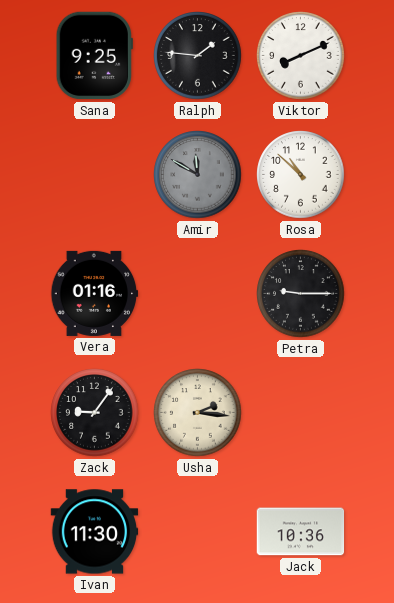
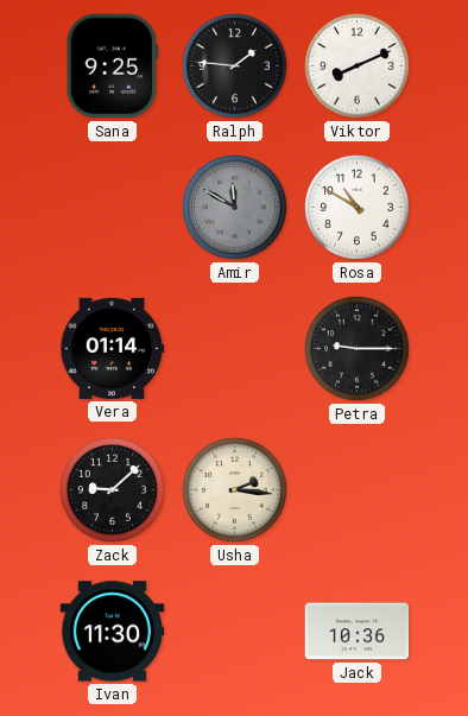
Rosa: 10:52 -> 10:50 (358, 208)
Vera: 01:16 -> 01:14 (113, 348)
Zack: 9:06 -> 9:08 (113, 490)
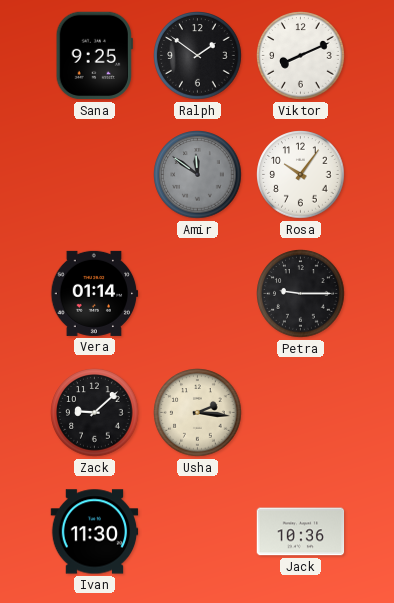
Ralph: 1:46 -> 1:51 (198, 56)
Amir: 11:50 -> 11:51 (198, 175)
Rosa: 10:50 -> 10:06 (301, 175)
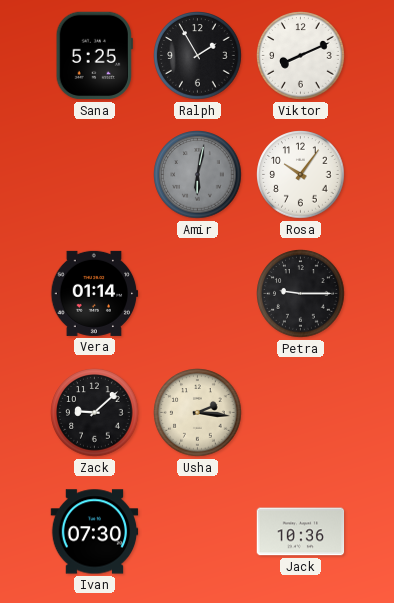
Sana: 9:25 -> 5:25 (94, 56)
Ralph: 1:51 -> 1:55 (198, 56)
Amir: 11:51 -> 6:02 (198, 175)
Ivan: 11:30 -> 07:30 (95, 532)
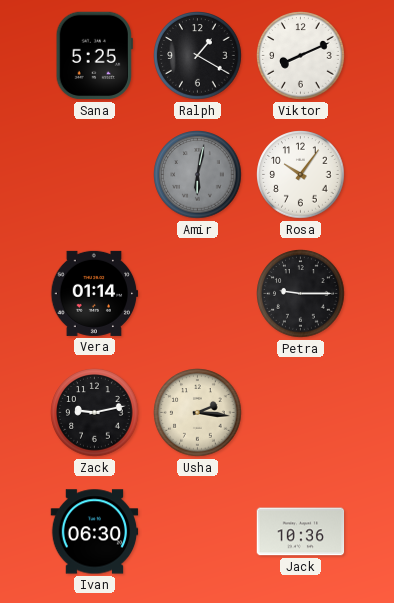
Ralph: 1:55 -> 1:20 (198, 56)
Zack: 9:08 -> 9:13 (95, 413)
Ivan: 07:30 -> 06:30 (95, 532)
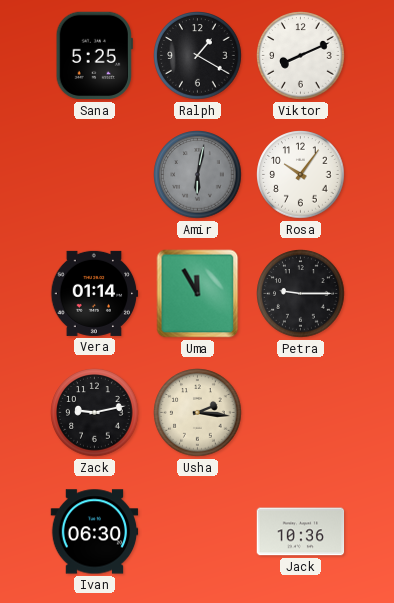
Uma: none -> 11:55 (198, 294)
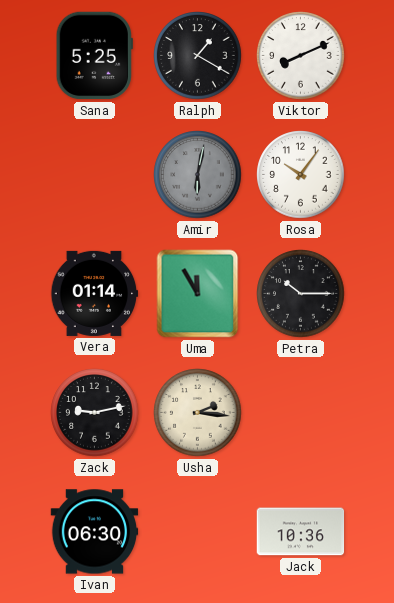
Petra: 9:15 -> 10:15 (301, 294)
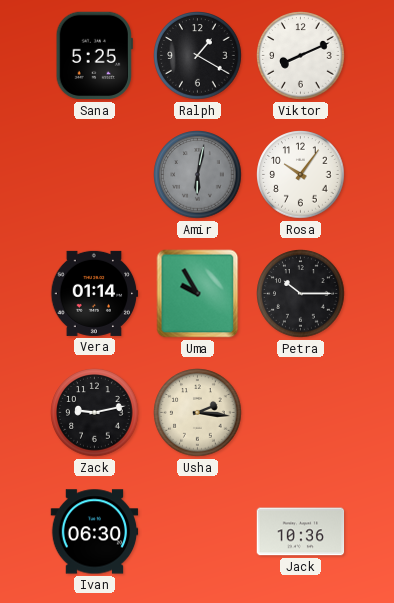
Uma: 11:55 -> 9:55 (198, 294)
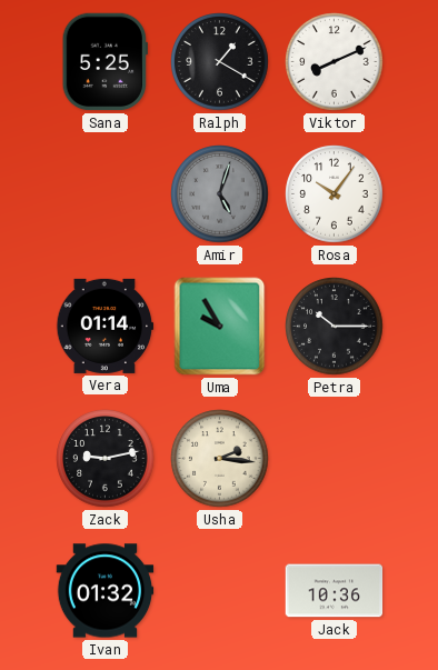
Amir: 6:02 -> 5:03 (220, 194)
Ivan: 06:30 -> 01:32 (106, 591)
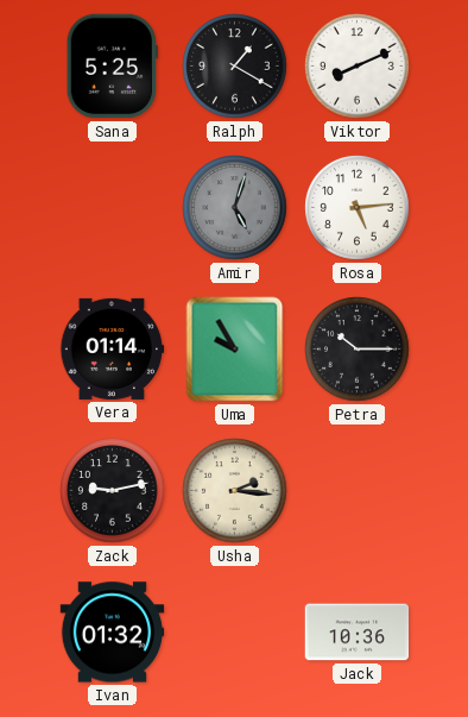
Rosa: 10:06 -> 5:14 (358, 208)
